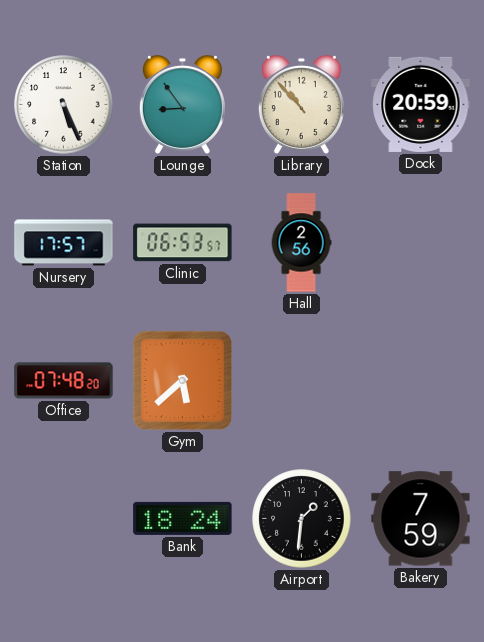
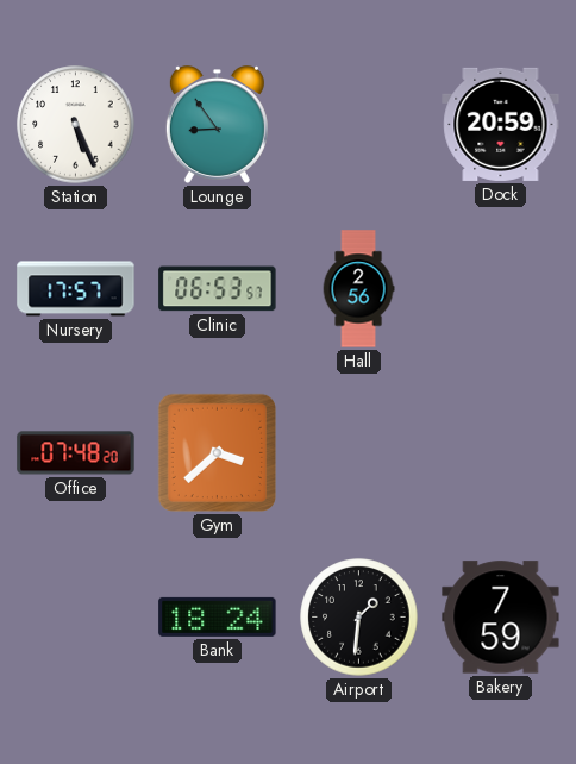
Library: 10:53 -> none (301, 105)
Gym: 5:38 -> 3:38 (217, 452)
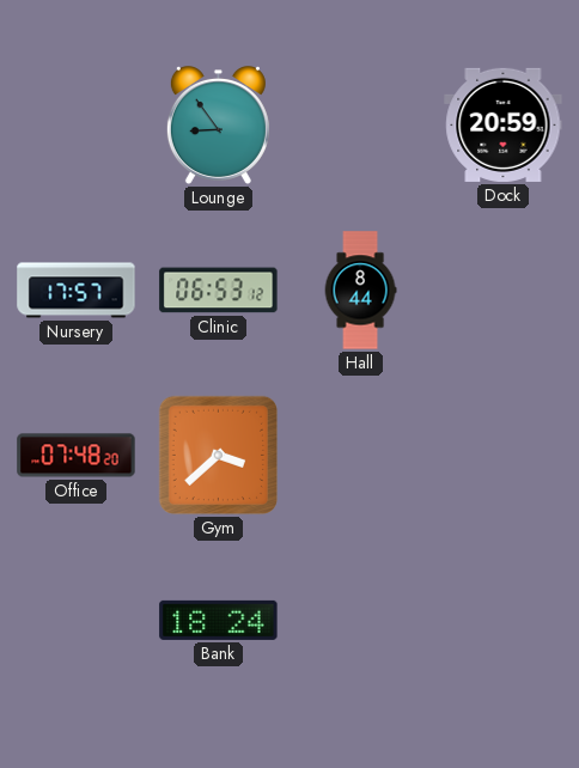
Station: 5:26 -> none (76, 125)
Clinic: 06:53:57 -> 06:53:12 (219, 291)
Hall: 2:56 -> 8:44 (360, 291)
Airport: 1:31 -> none (359, 618)
Bakery: 7:59 -> none (501, 618)
